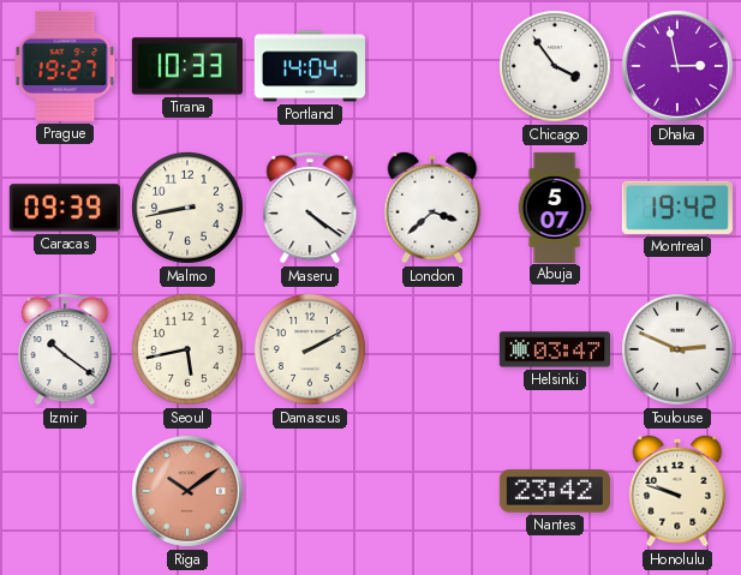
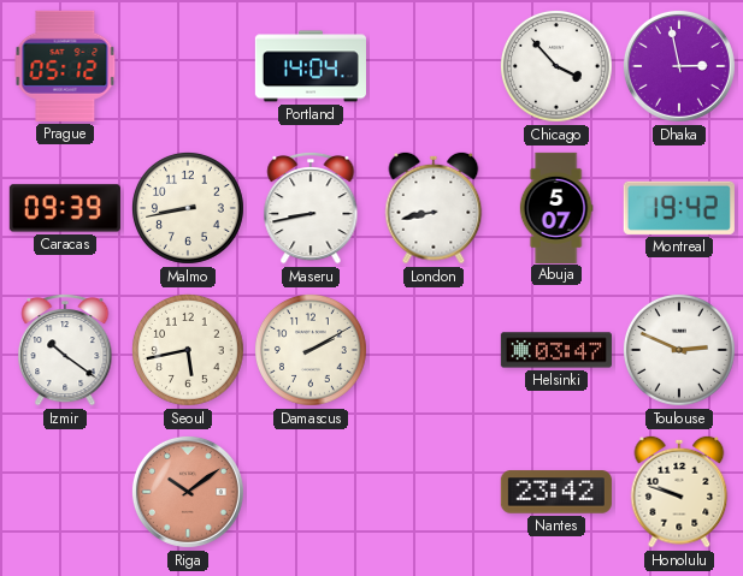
Prague: 19:27 -> 05:12 (65, 66)
Tirana: 10:33 -> none (187, 66)
Chicago: 3:54 -> 3:53 (556, 66)
Maseru: 4:21 -> 8:43 (311, 208)
London: 3:38 -> 8:43 (434, 208)
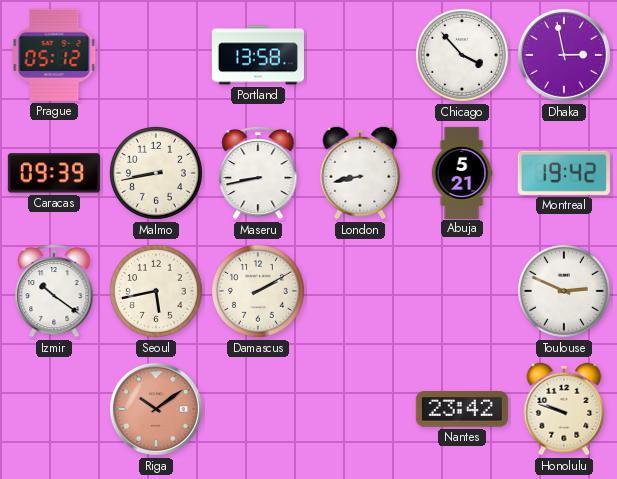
Portland: 14:04 -> 13:58 (258, 55)
Abuja: 5:07 -> 5:21 (462, 172)
Helsinki: 03:47 -> none (556, 350)
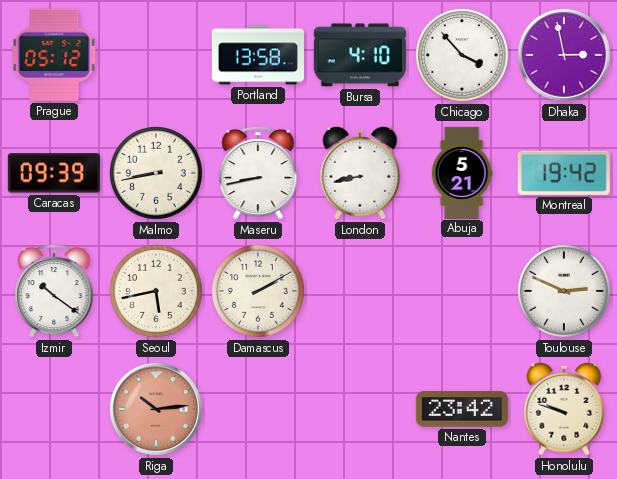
Bursa: none -> 4:10 (360, 55)
Riga: 10:09 -> 10:14 (156, 409)
